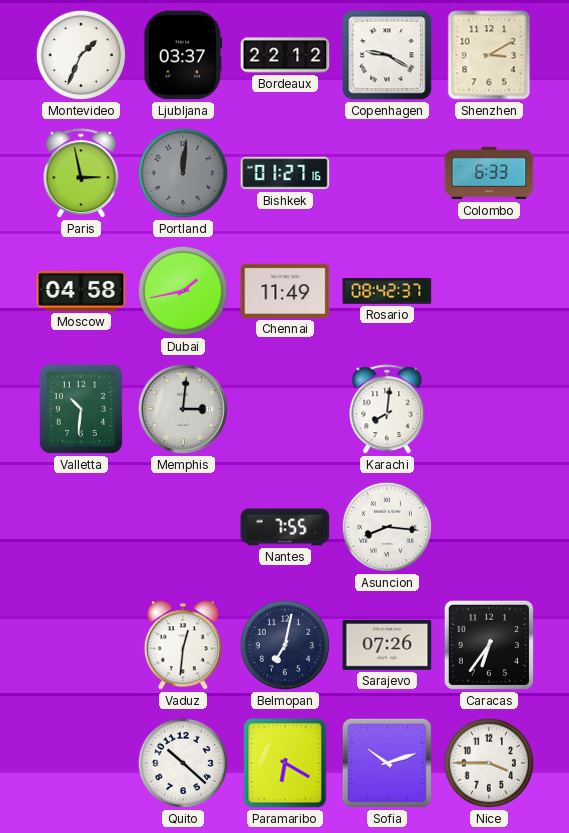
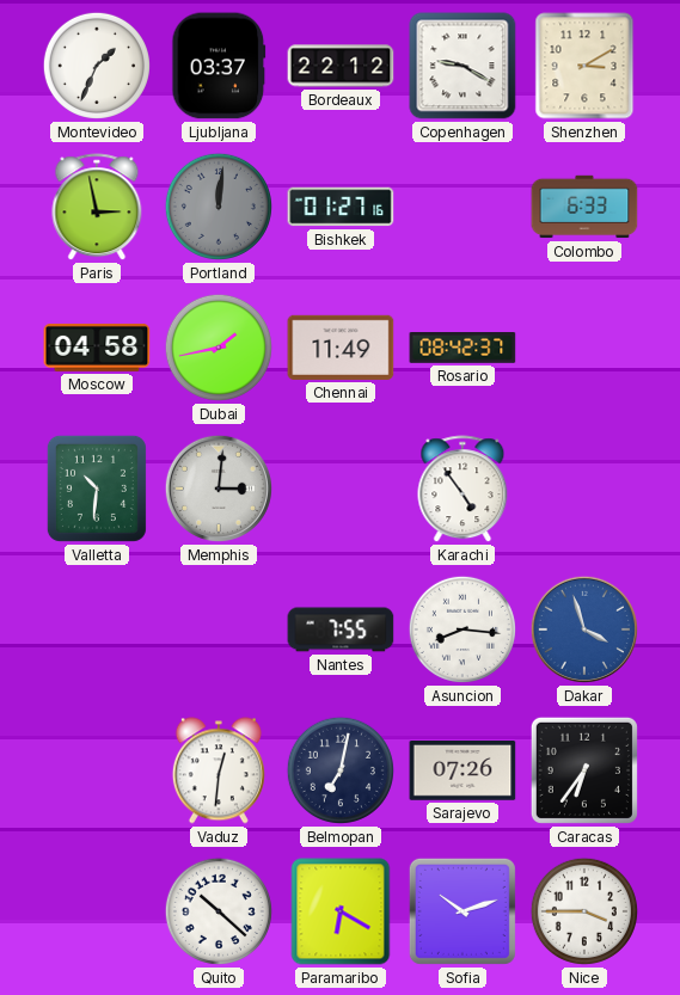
Karachi: 8:01 -> 4:54 (462, 490)
Dakar: none -> 3:57 (584, 629)
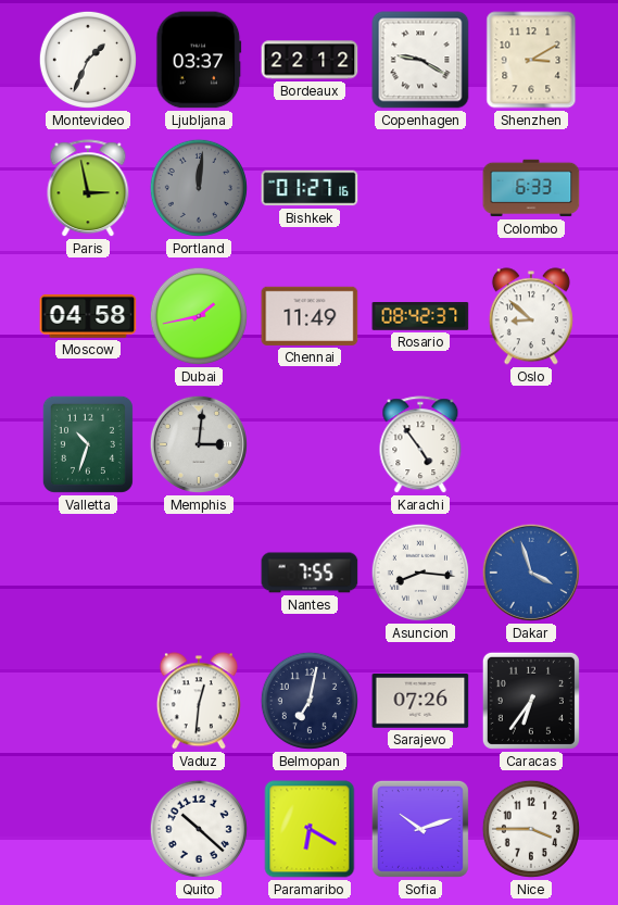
Oslo: none -> 8:52 (531, 316)
Valletta: 10:31 -> 10:33 (88, 444)
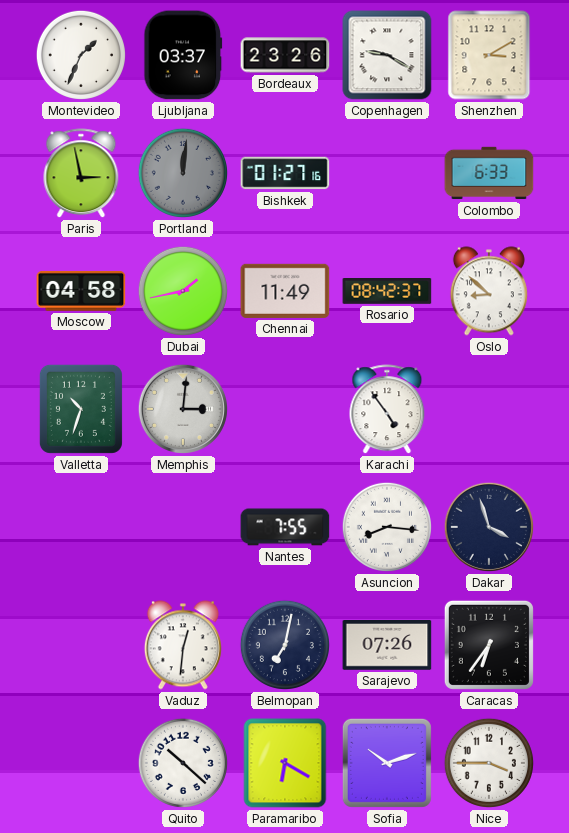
Bordeaux: 22:12 -> 23:26 (285, 55)
Dakar dial: blue -> navy (489, 527)
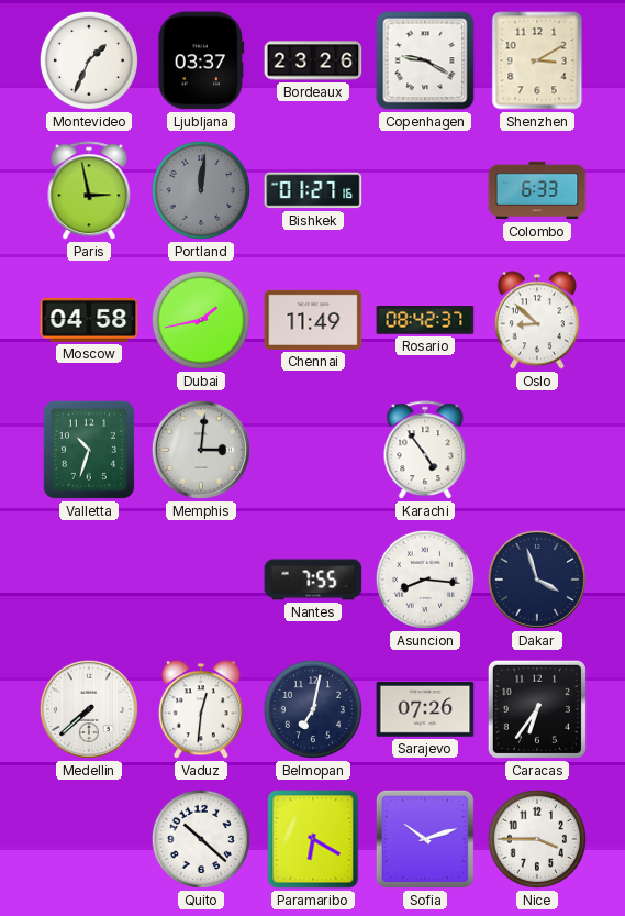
Medellin: none -> 7:38 (89, 709)
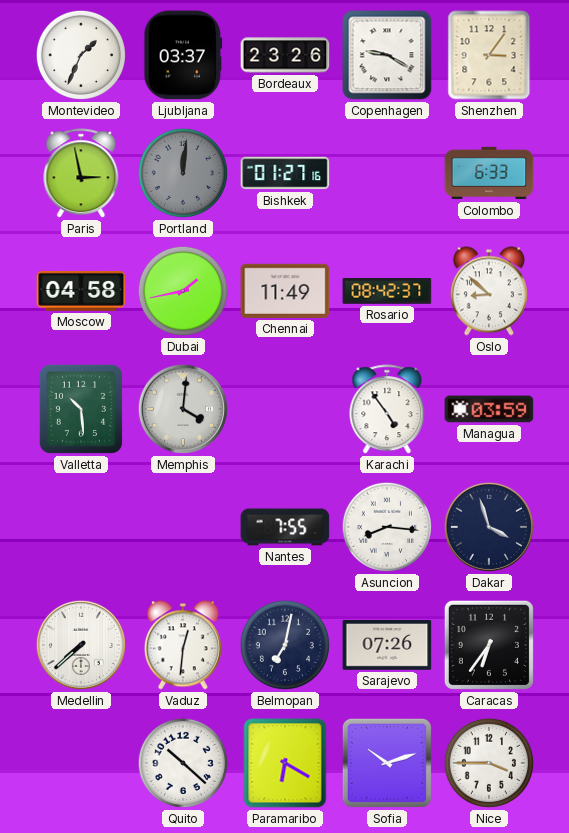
Shenzhen: 3:10 -> 3:06 (489, 55)
Valletta: 10:33 -> 10:29 (81, 409)
Memphis: 3:01 -> 4:01 (183, 409)
Managua: none -> 03:59 (489, 409)
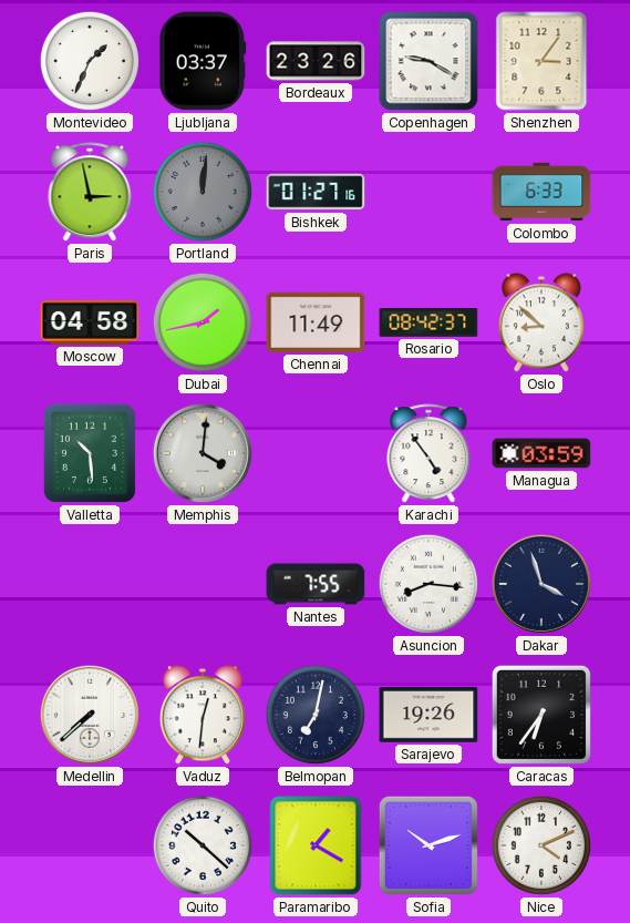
Sarajevo: 07:26 -> 19:26 (428, 716)
Paramaribo: 6:20 -> 1:20 (316, 845)
Nice: 3:45 -> 4:11 (541, 845)
